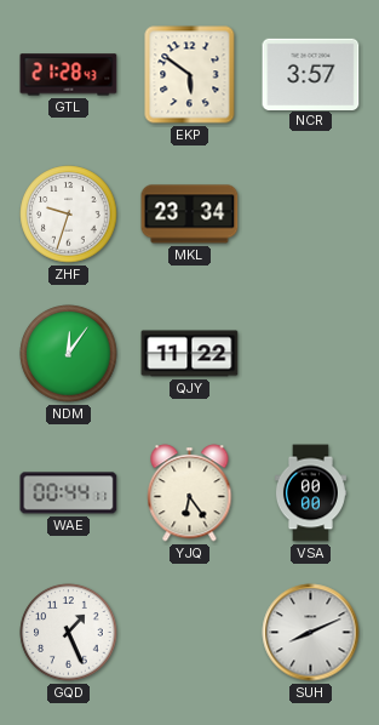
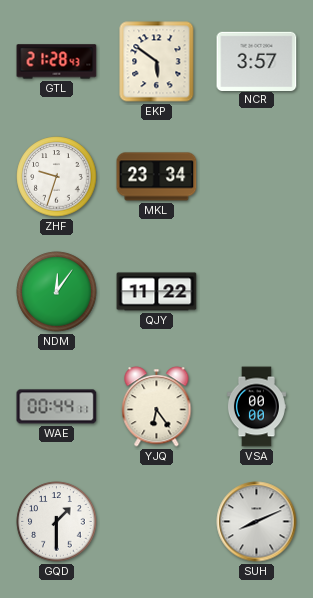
GQD: 1:26 -> 1:30 (57, 522)
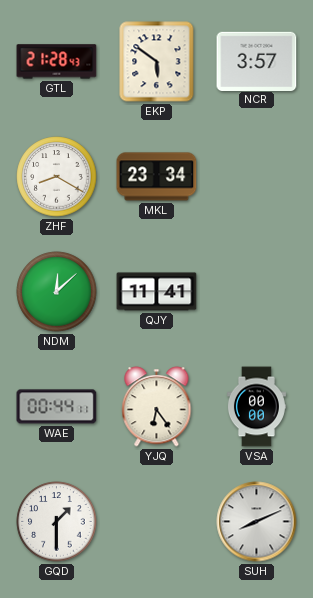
ZHF: 9:33 -> 8:20 (57, 177)
NDM: 12:06 -> 12:08 (57, 292)
QJY: 11:22 -> 11:41 (157, 292)
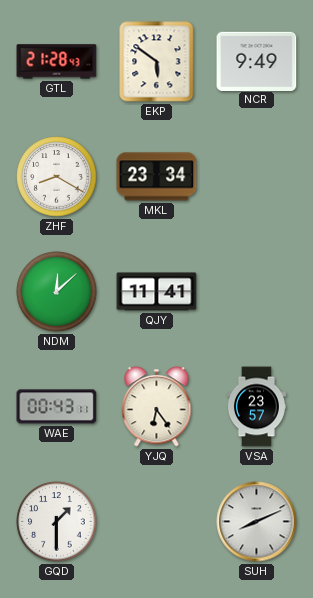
NCR: 3:57 -> 9:49 (257, 61)
WAE: 00:44 -> 00:43 (57, 407)
VSA: 00:00 -> 23:57 (256, 407)
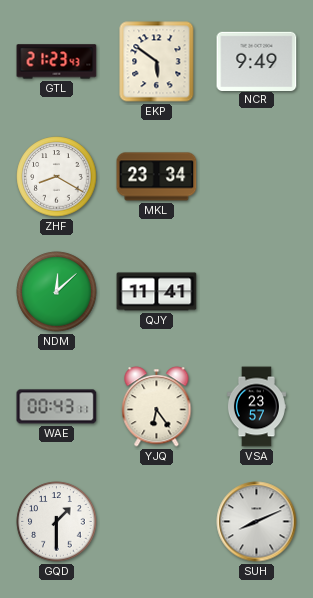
GTL: 21:28 -> 21:23 (57, 62)
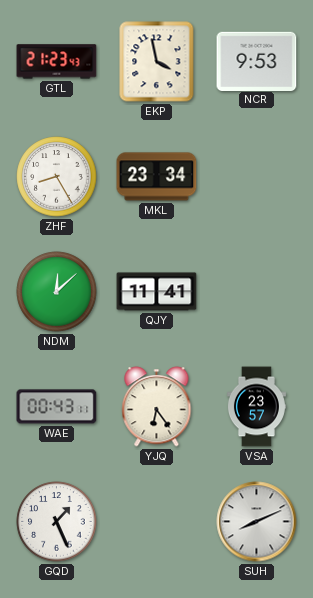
EKP: 5:51 -> 3:58 (157, 62)
NCR: 9:49 -> 9:53 (257, 61)
ZHF: 8:20 -> 8:25 (57, 177)
GQD: 1:30 -> 1:26 (57, 522)
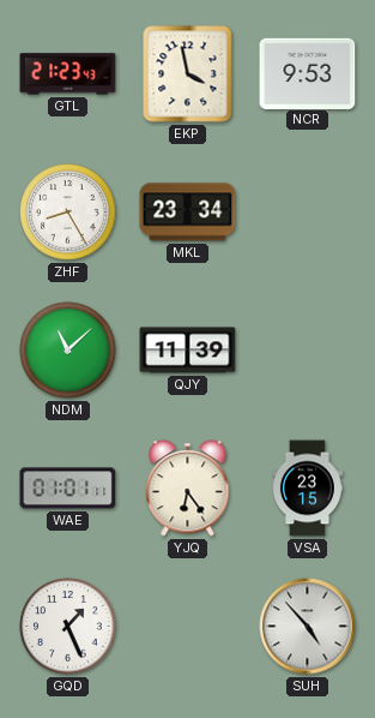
NDM: 12:08 -> 11:08 (68, 351)
QJY: 11:41 -> 11:39 (188, 351)
WAE: 00:43 -> 01:01 (68, 489)
VSA: 23:57 -> 23:15 (307, 489)
SUH: 8:11 -> 4:53 (308, 627)
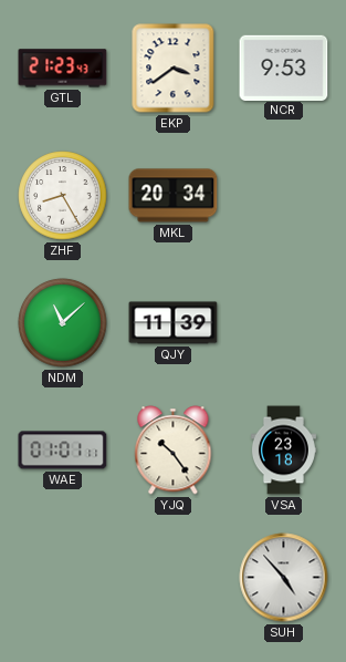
EKP: 3:58 -> 3:39 (174, 69)
MKL: 23:34 -> 20:34 (174, 196)
YJQ: 6:24 -> 10:24 (174, 451)
VSA: 23:15 -> 23:18 (283, 451)
GQD: 1:26 -> none (68, 627)
